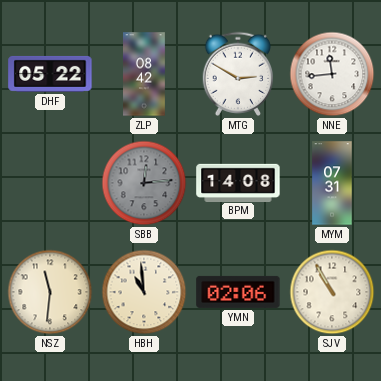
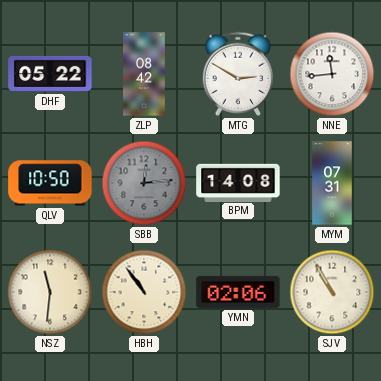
QLV: none -> 10:50 (50, 183)
HBH: 10:59 -> 10:54 (144, 292)
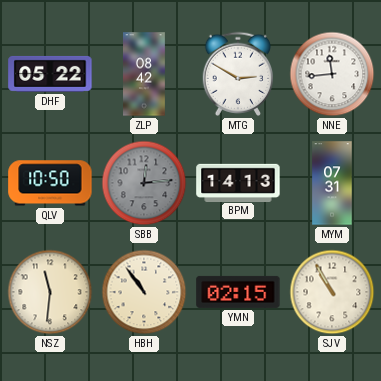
BPM: 14:08 -> 14:13 (238, 182)
YMN: 02:06 -> 02:15 (238, 292)
